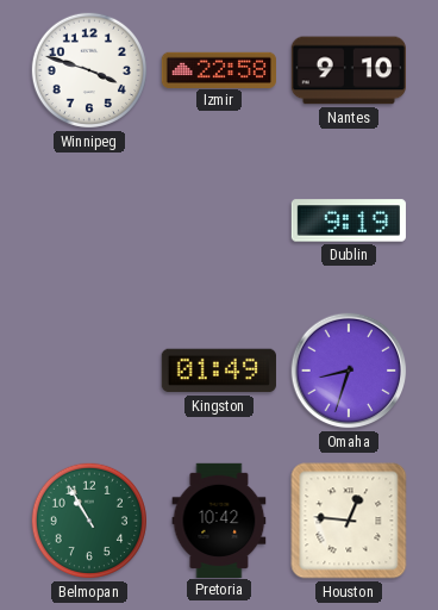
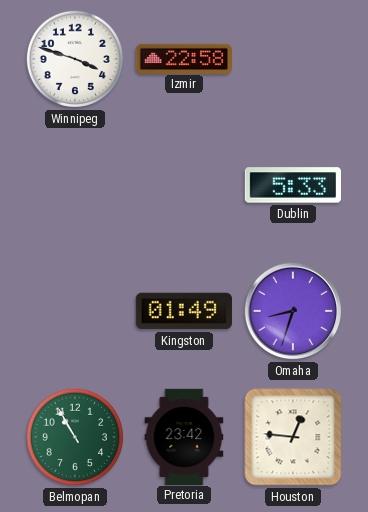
Nantes: 9:10 -> none (349, 70)
Dublin: 9:19 -> 5:33 (293, 185)
Pretoria: 10:42 -> 23:42 (184, 436)
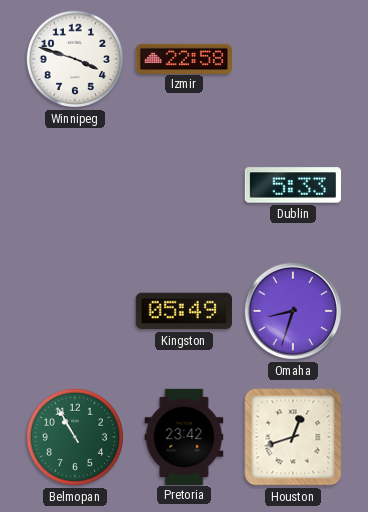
Kingston: 01:49 -> 05:49 (184, 311)
Houston: 12:46 -> 12:42 (293, 437)
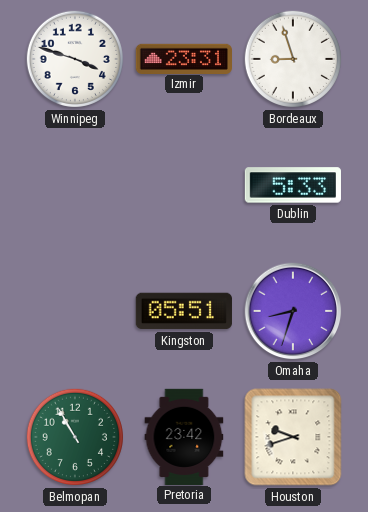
Izmir: 22:58 -> 23:31 (183, 58)
Bordeaux: none -> 8:57 (293, 59)
Kingston: 05:49 -> 05:51 (184, 311)
Houston: 12:42 -> 9:42 (293, 437)
